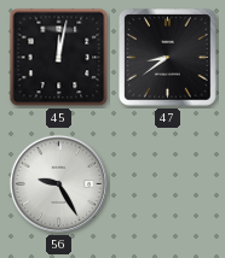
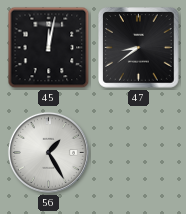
56: 9:25 -> 1:25 (48, 152)
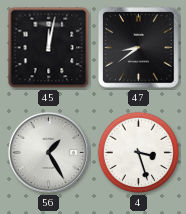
4: none -> 3:27 (139, 153)
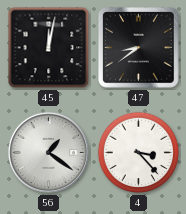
56: 1:25 -> 1:21 (48, 152)
4: 3:27 -> 3:23 (139, 153)
